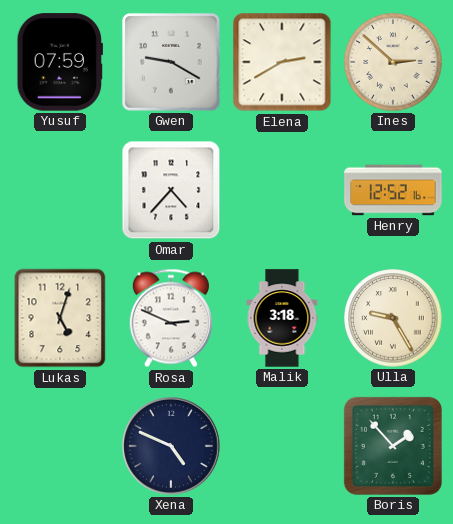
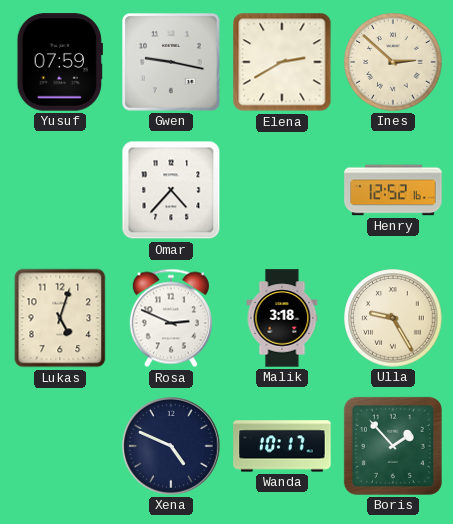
Gwen: 9:20 -> 9:17 (171, 62)
Wanda: none -> 10:17 (282, 446)
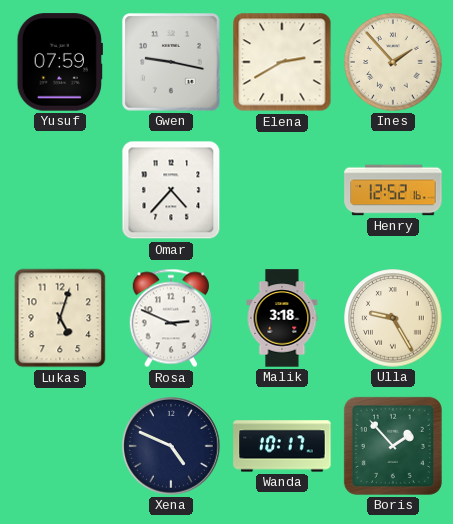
Ines: 2:52 -> 1:53 (393, 62)
